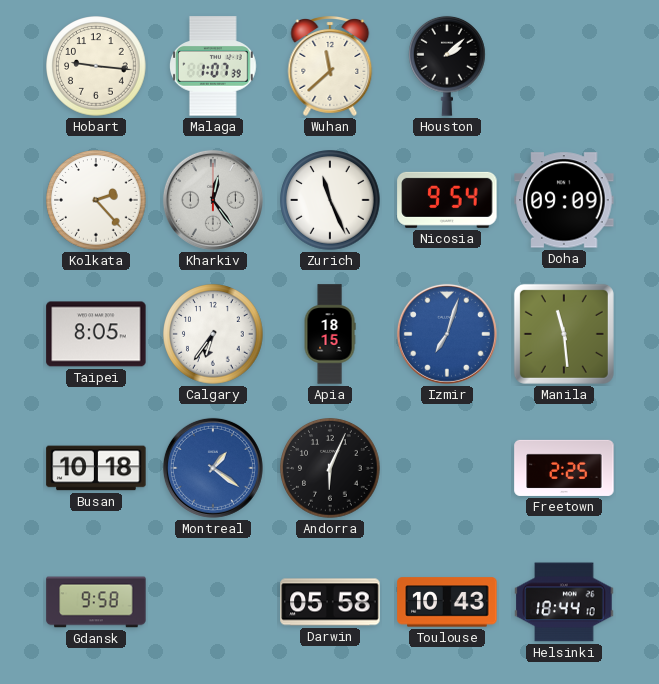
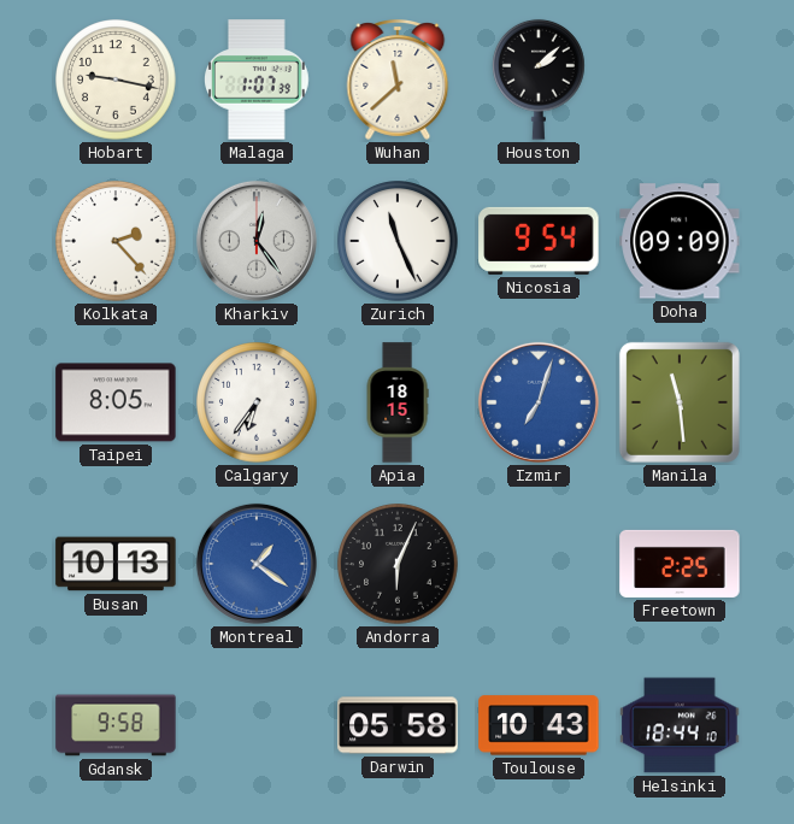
Hobart: 9:16 -> 9:17 (116, 80)
Busan: 10:18 -> 10:13 (116, 564)
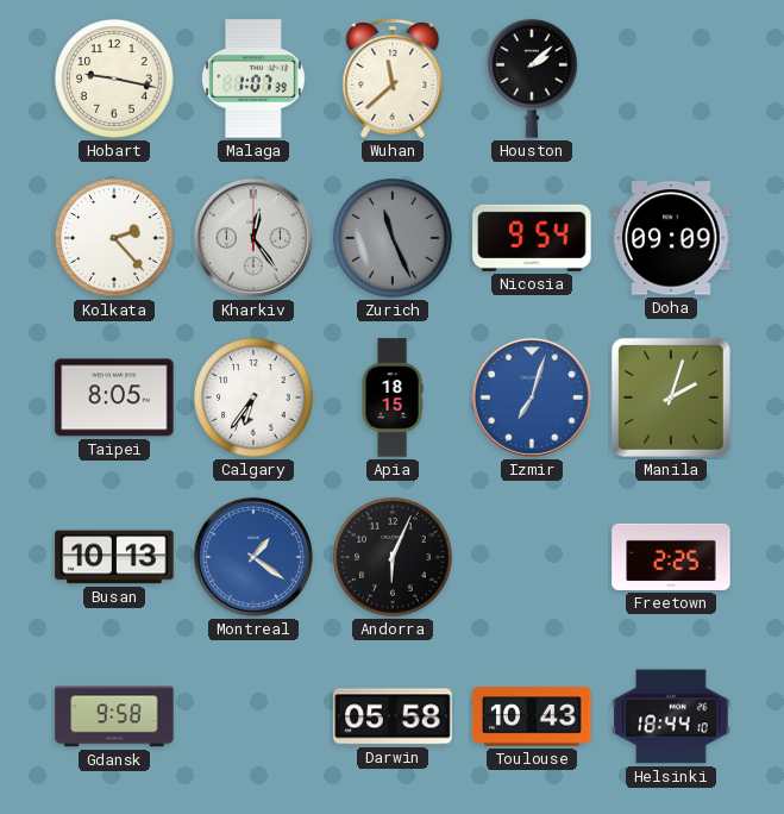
Zurich dial: white -> grey (393, 238)
Manila: 11:29 -> 2:03 (671, 397)
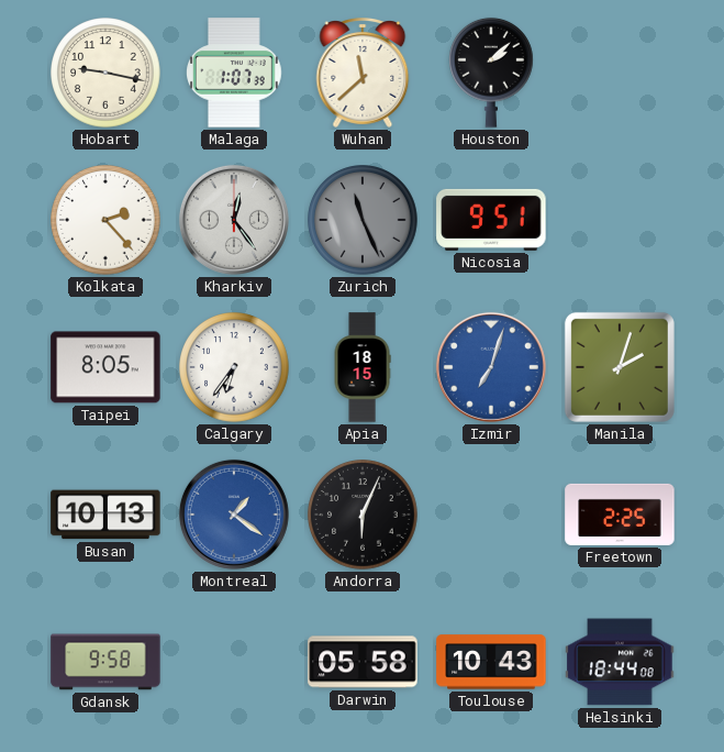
Nicosia: 9:54 -> 9:51 (491, 220)
Doha: 09:09 -> none (671, 238)
Helsinki: 18:44:10 -> 18:44:08 (620, 662)
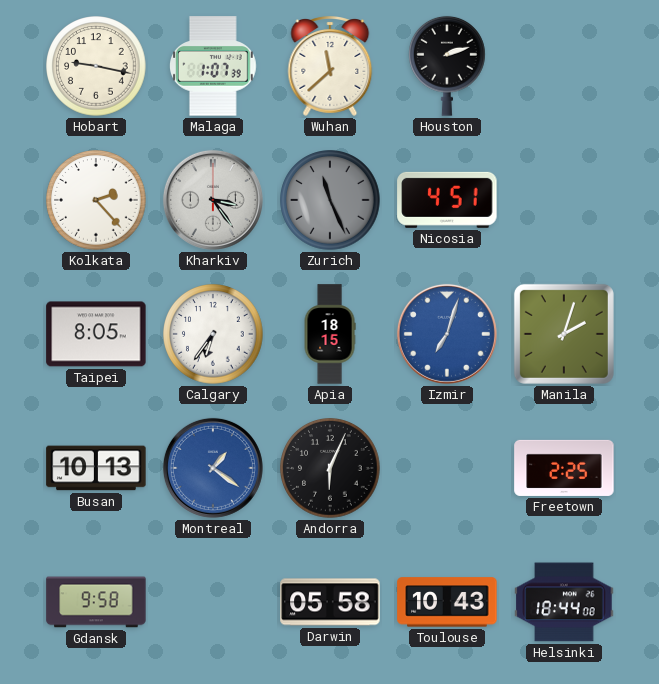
Houston: 2:08 -> 2:12 (448, 66)
Kharkiv: 12:24 -> 3:24 (213, 200)
Nicosia: 9:51 -> 4:51 (447, 200)
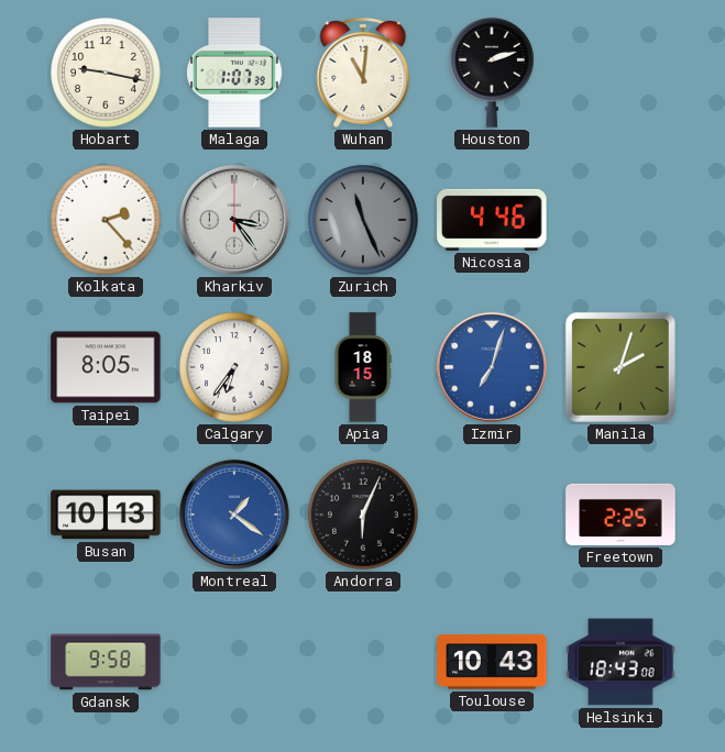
Wuhan: 11:38 -> 11:01 (363, 74)
Nicosia: 4:51 -> 4:46 (492, 220)
Darwin: 05:58 -> none (330, 602)
Helsinki: 18:44 -> 18:43 (620, 662)
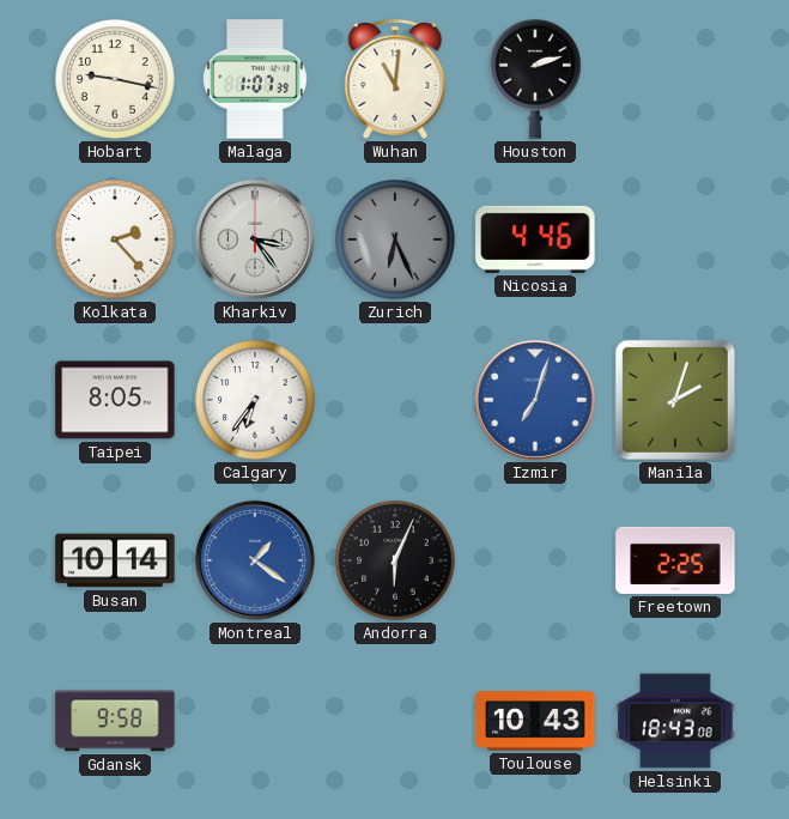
Zurich: 11:26 -> 6:26 (395, 239)
Apia: 18:15 -> none (363, 367)
Busan: 10:13 -> 10:14 (115, 560)
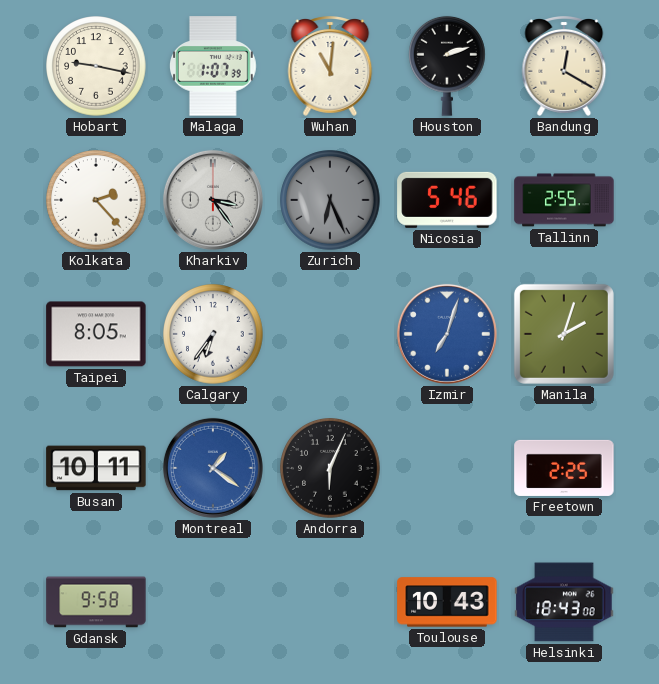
Bandung: none -> 12:20 (564, 67)
Nicosia: 4:46 -> 5:46 (447, 200)
Tallinn: none -> 2:55 (564, 200)
Busan: 10:14 -> 10:11 (96, 468)
